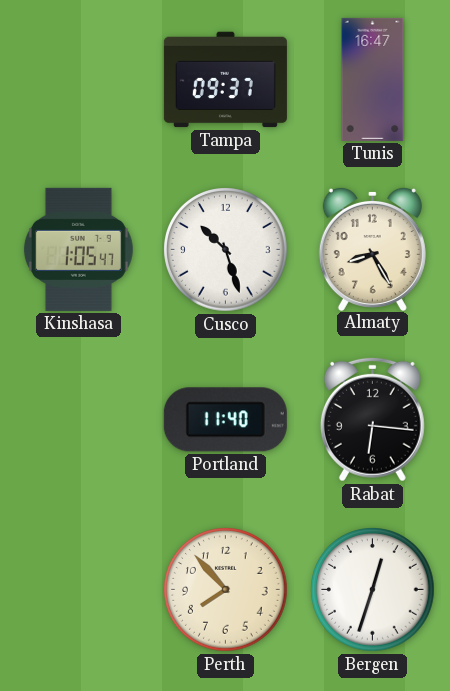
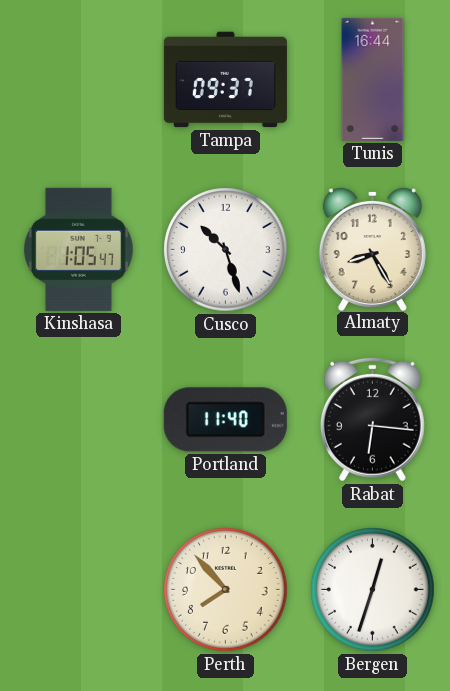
Tunis: 16:47 -> 16:44 (373, 79)
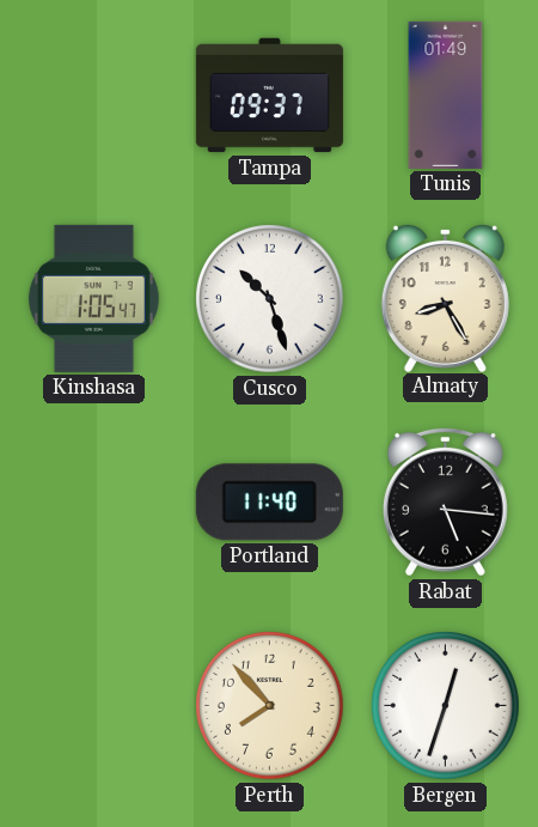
Tunis: 16:44 -> 01:49 (446, 95)
Rabat: 6:16 -> 5:16 (445, 501)
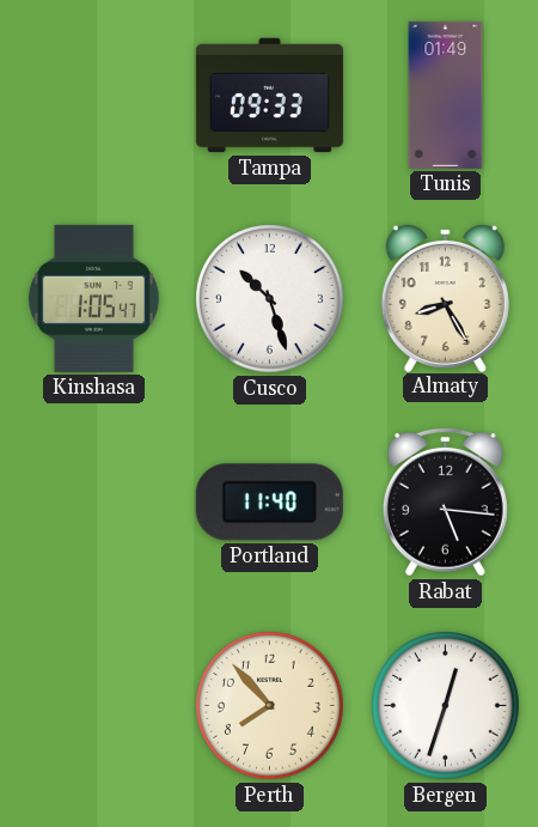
Tampa: 09:37 -> 09:33 (269, 96)
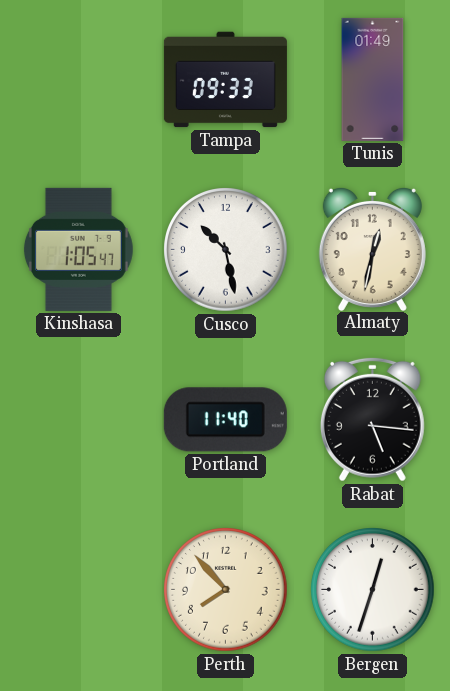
Cusco: 10:27 -> 10:28 (226, 250)
Almaty: 8:25 -> 12:32 (372, 248)
